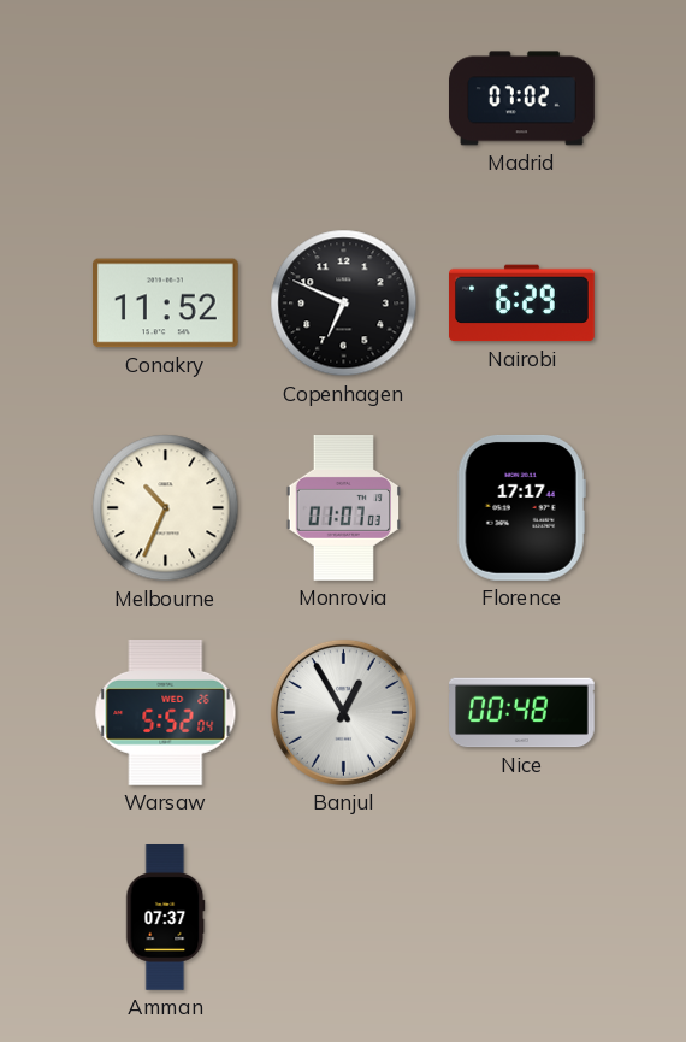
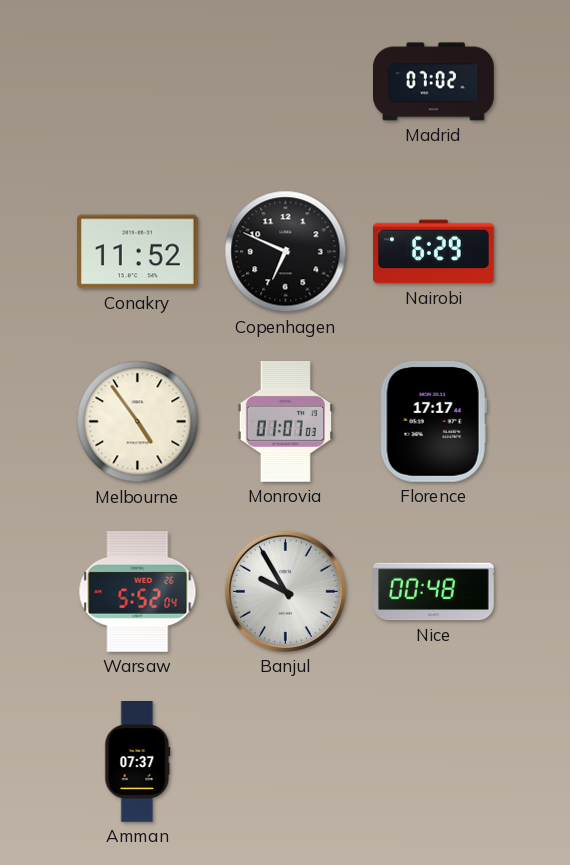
Melbourne: 10:34 -> 4:54 (138, 422)
Banjul: 12:55 -> 9:55 (285, 591)
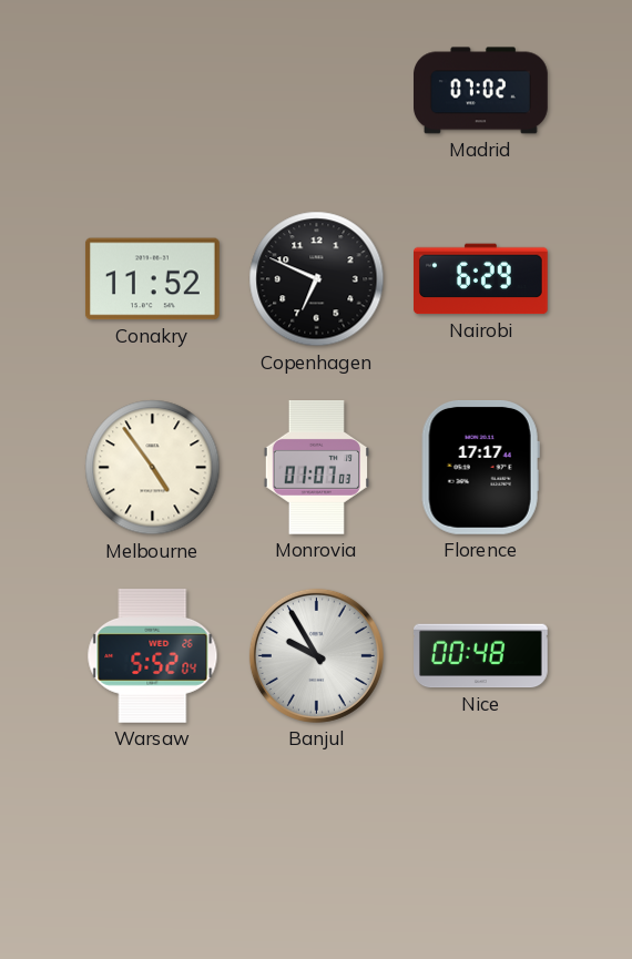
Amman: 07:37 -> none (138, 762)
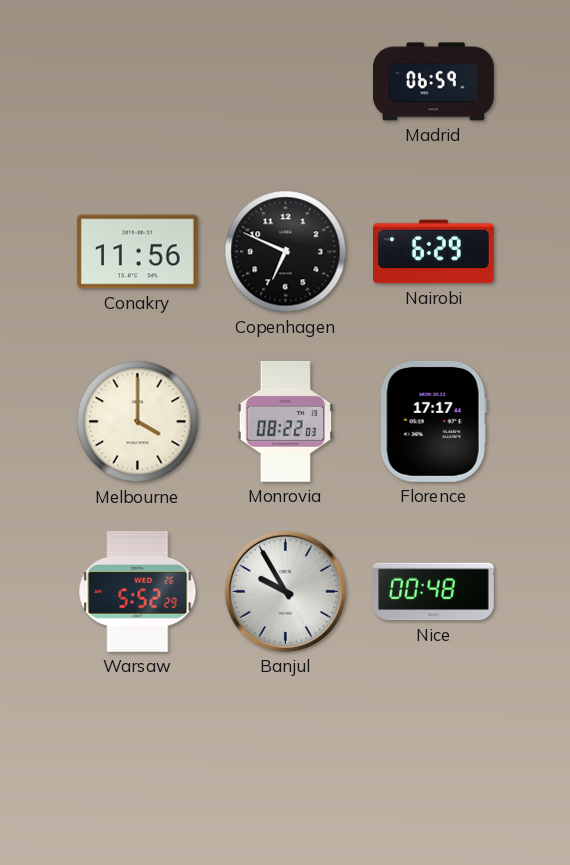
Madrid: 07:02 -> 06:59 (434, 82)
Conakry: 11:52 -> 11:56 (137, 252)
Melbourne: 4:54 -> 4:00 (138, 422)
Monrovia: 01:07 -> 08:22 (285, 422)
Warsaw: 5:52:04 -> 5:52:29 (138, 591)
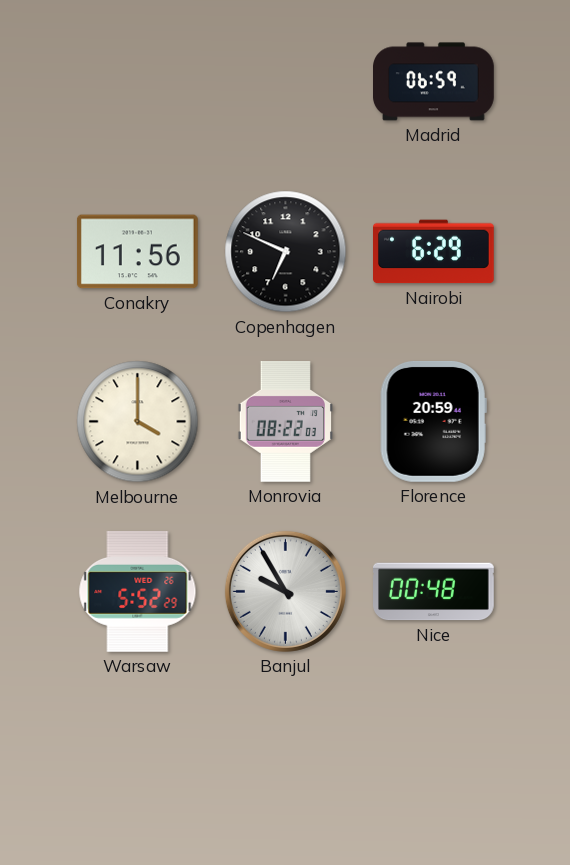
Florence: 17:17 -> 20:59 (433, 421)
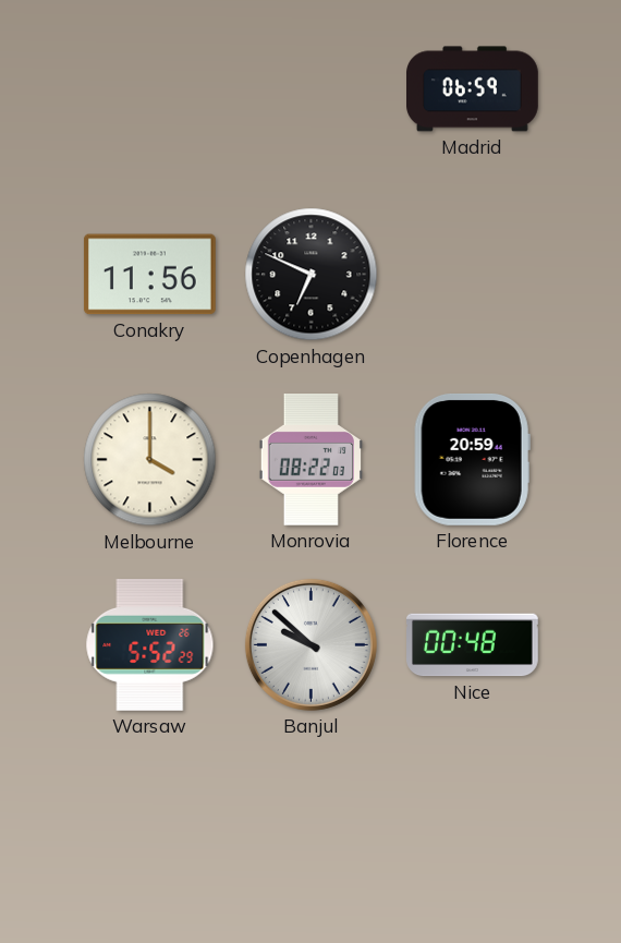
Nairobi: 6:29 -> none (434, 252)
Banjul: 9:55 -> 9:52 (310, 644)
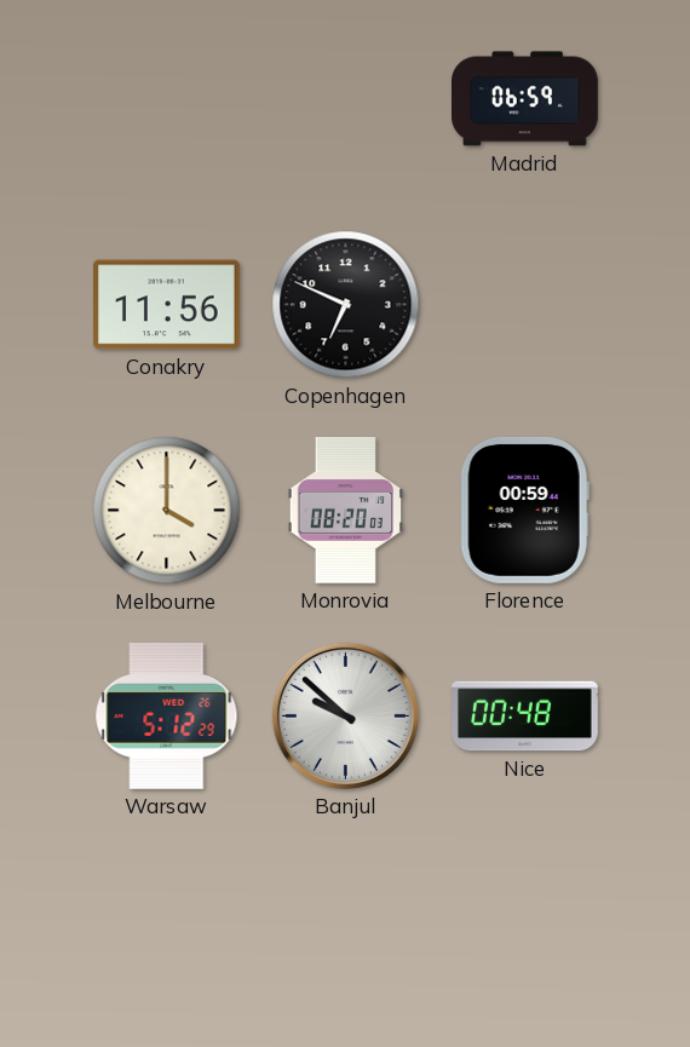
Monrovia: 08:22 -> 08:20 (345, 511)
Florence: 20:59 -> 00:59 (524, 510)
Warsaw: 5:52 -> 5:12 (167, 715)
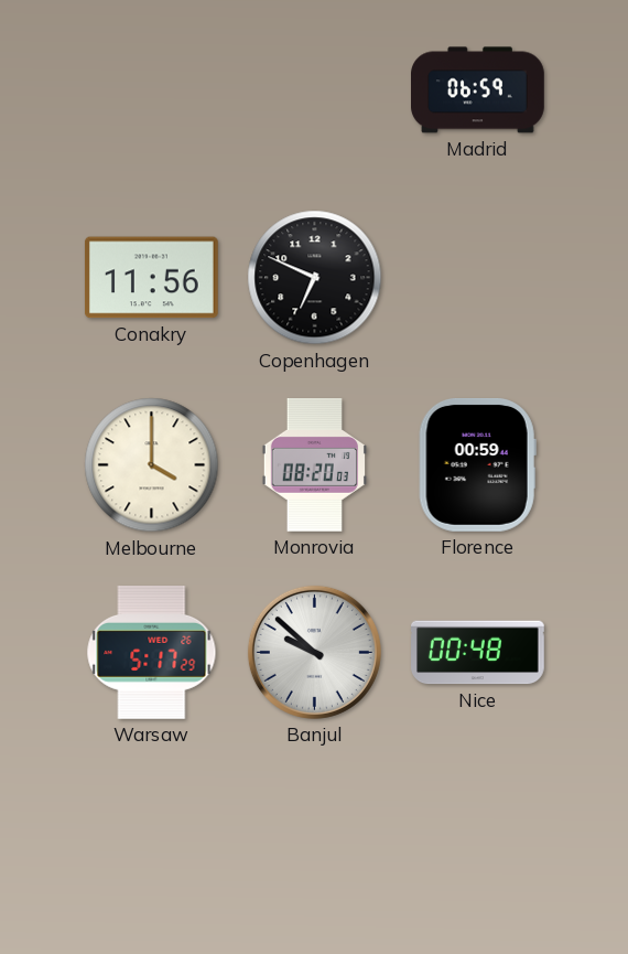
Warsaw: 5:12 -> 5:17 (152, 652)
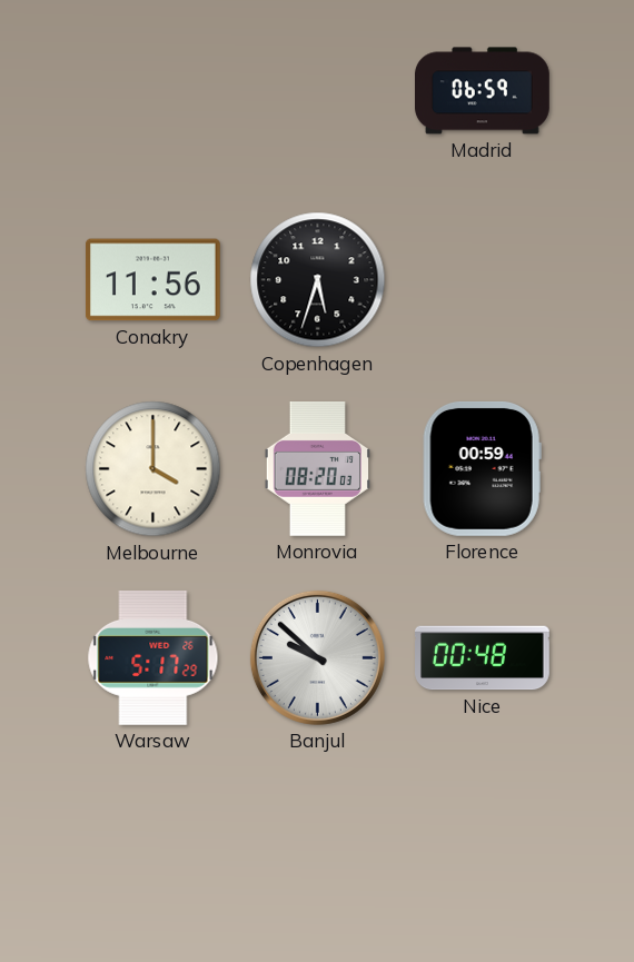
Copenhagen: 6:49 -> 5:33 (318, 280)
